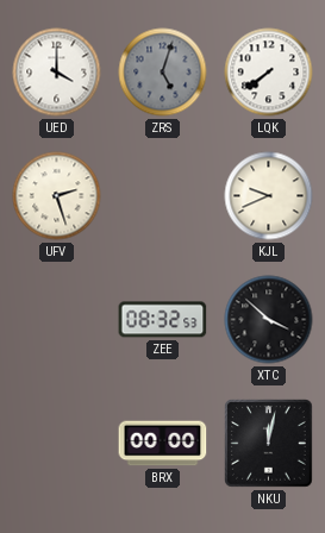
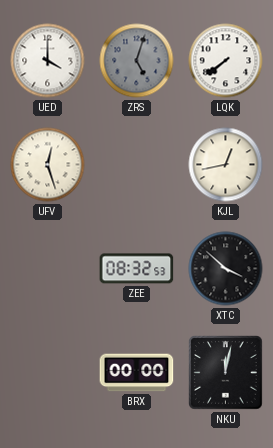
UFV: 2:27 -> 12:27 (48, 165)
KJL: 9:41 -> 12:43 (226, 165)
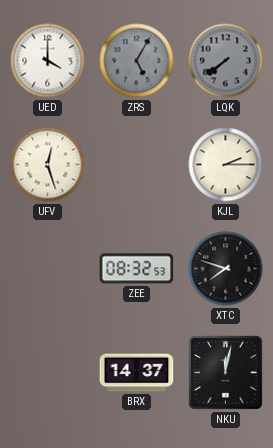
ZRS: 5:03 -> 5:05 (137, 61)
LQK dial: white -> grey (226, 61)
KJL: 12:43 -> 2:15 (226, 165)
XTC: 3:52 -> 7:48 (226, 269)
BRX: 00:00 -> 14:37 (137, 373)
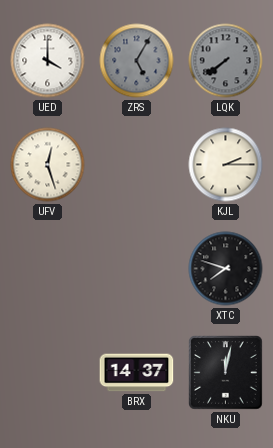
ZEE: 08:32 -> none (137, 269)
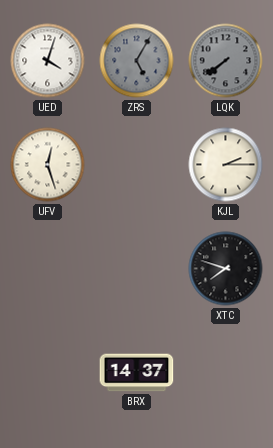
UED: 4:00 -> 4:03 (48, 61)
NKU: 12:02 -> none (226, 373)
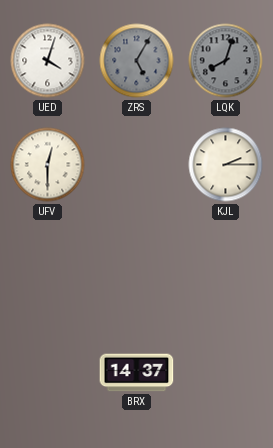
LQK: 7:39 -> 8:03 (226, 61)
UFV: 12:27 -> 12:30 (48, 165)
XTC: 7:48 -> none (226, 269)
